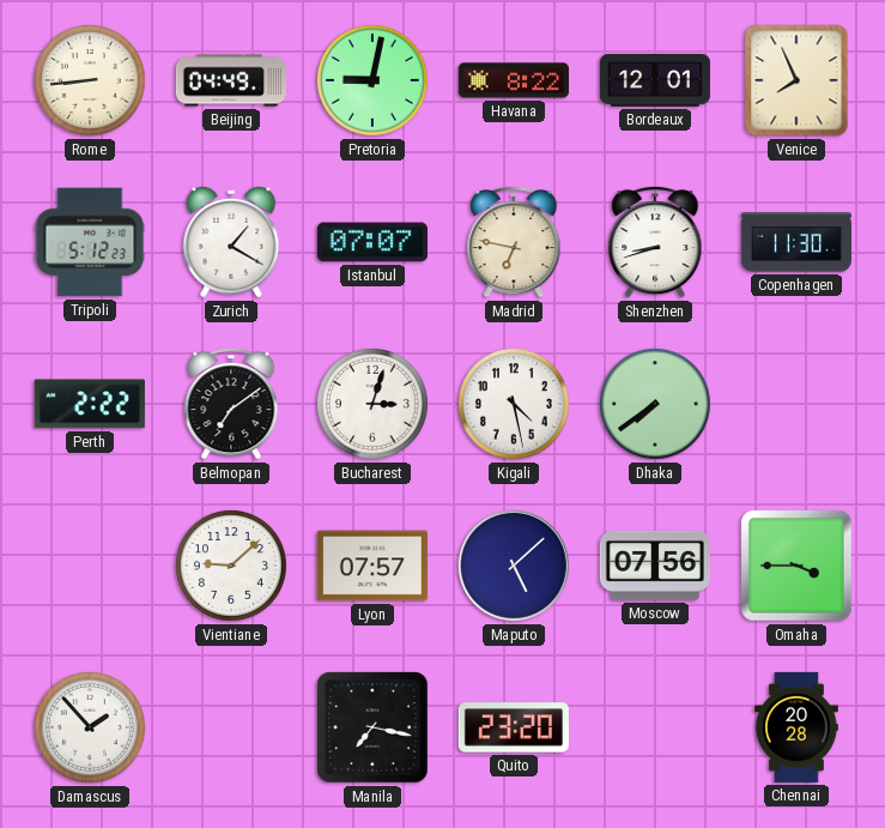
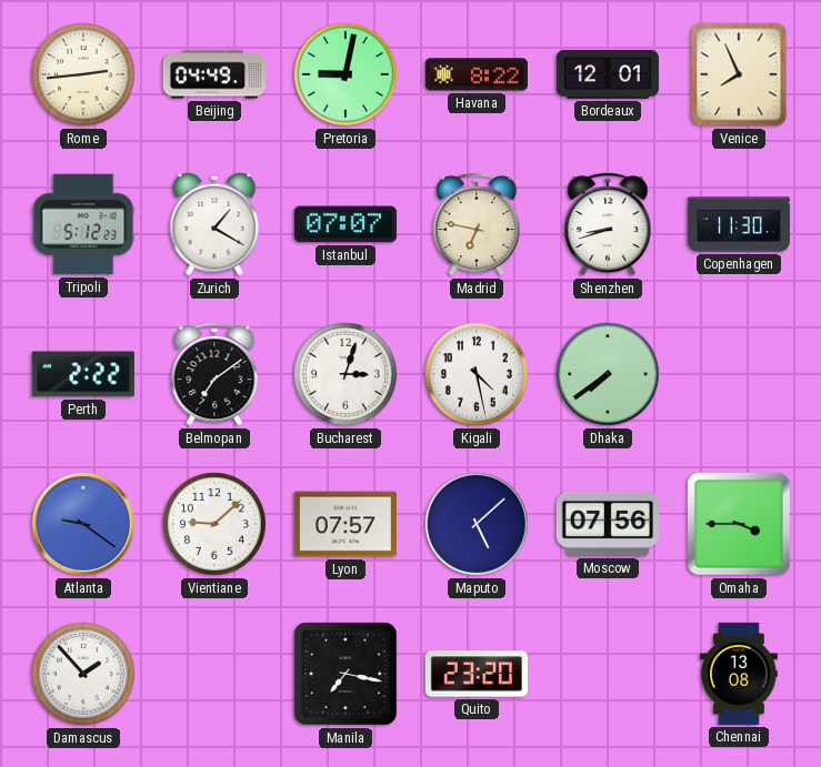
Rome: 8:44 -> 2:44 (83, 74)
Atlanta: none -> 9:21 (83, 524)
Chennai: 20:28 -> 13:08 (740, 674)
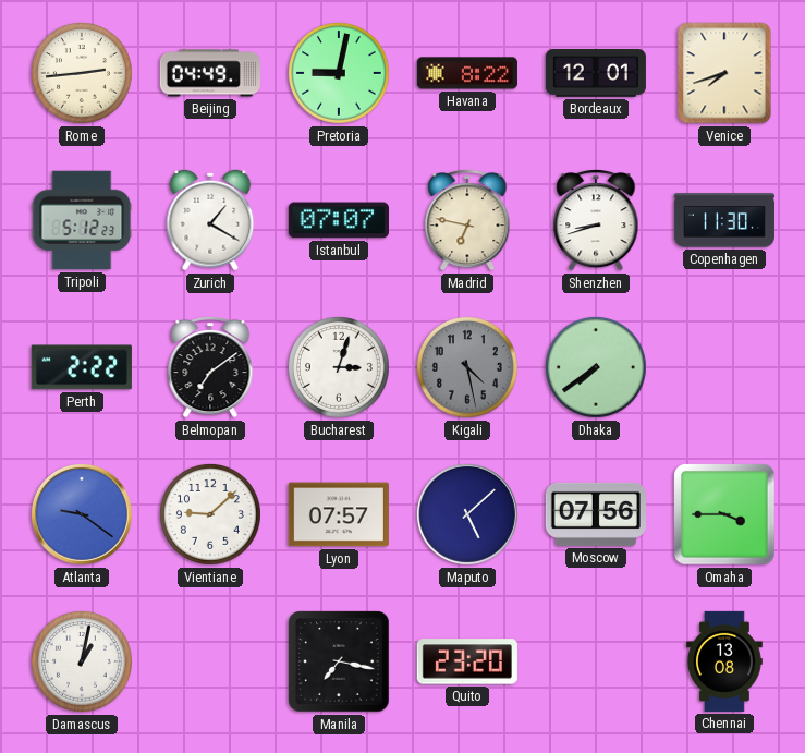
Venice: 7:56 -> 7:42 (724, 73)
Kigali dial: white -> grey (467, 367)
Damascus: 1:53 -> 1:02 (82, 661)
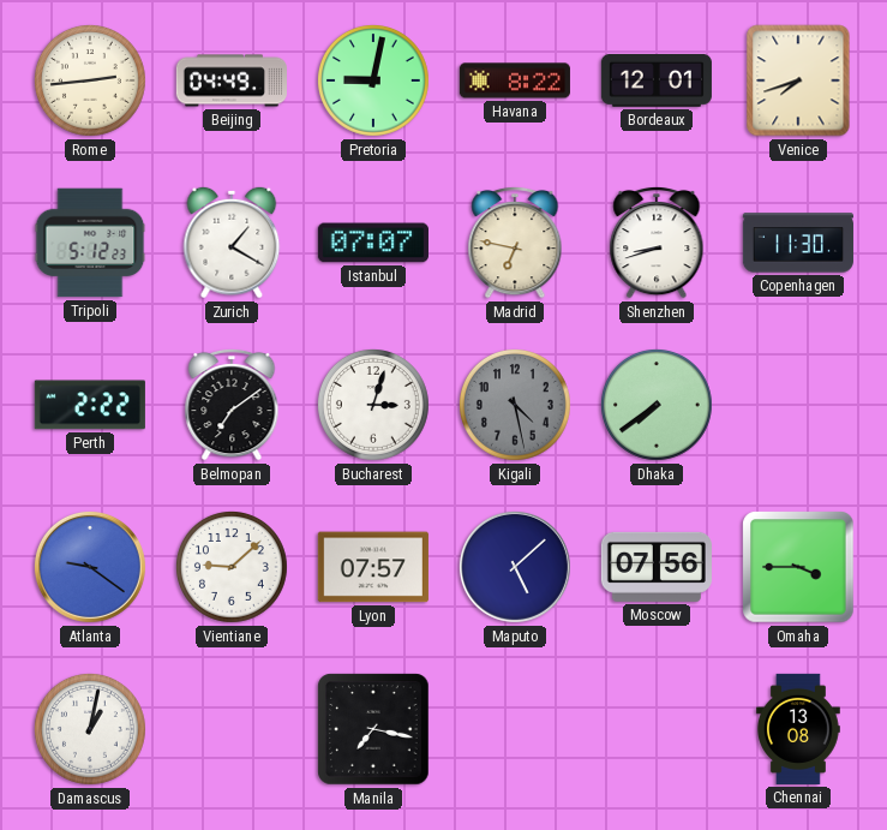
Quito: 23:20 -> none (467, 661)
